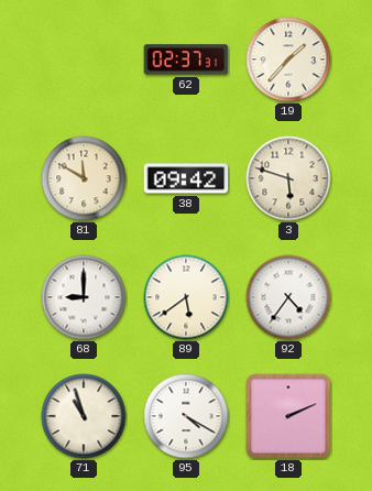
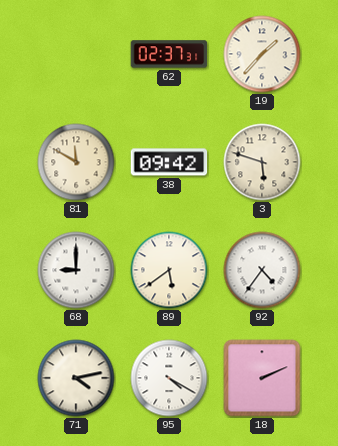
71: 10:57 -> 4:13 (76, 378)
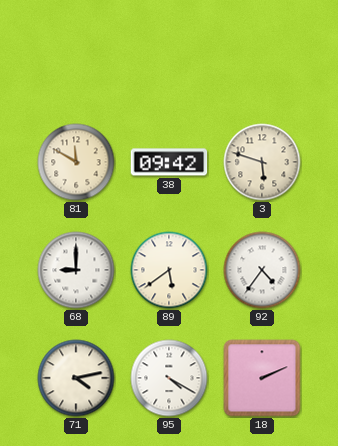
62: 02:37 -> none (169, 54)
19: 1:37 -> none (262, 54)
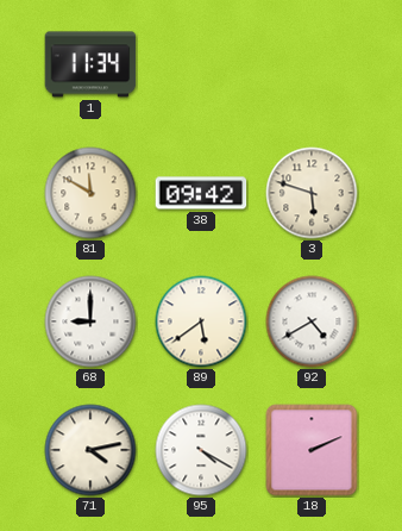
1: none -> 11:34 (90, 64)
92: 4:36 -> 4:40 (312, 321)
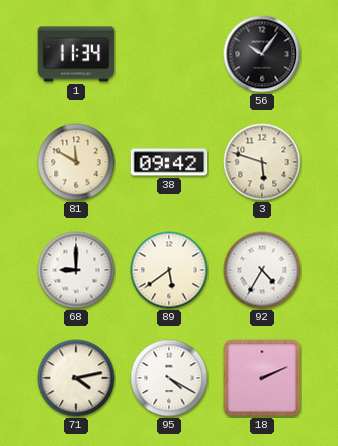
56: none -> 10:06 (262, 54)
92: 4:40 -> 4:35 (262, 270)
